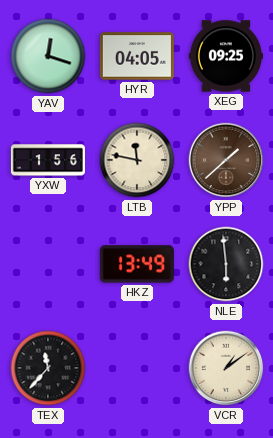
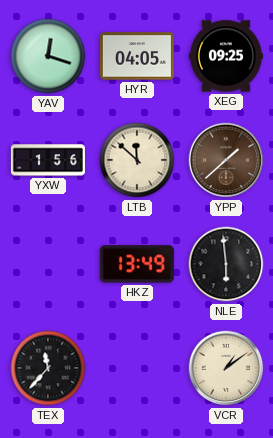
LTB: 11:47 -> 11:52 (137, 160)
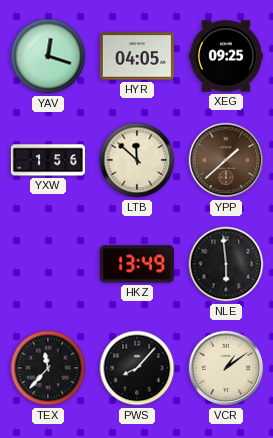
PWS: none -> 8:07 (137, 368)
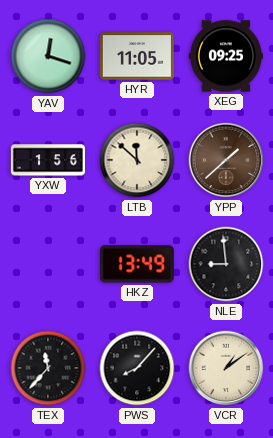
HYR: 04:05 -> 11:05 (137, 56)
NLE: 5:59 -> 8:59 (226, 264)
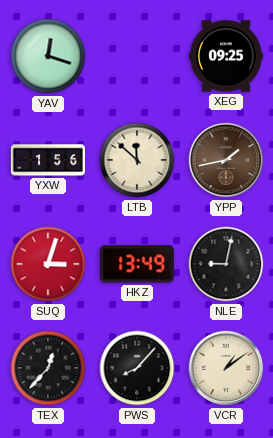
HYR: 11:05 -> none (137, 56)
YPP: 1:38 -> 1:43 (226, 160)
SUQ: none -> 3:03 (48, 264)
NLE: 8:59 -> 9:02 (226, 264)
TEX: 11:37 -> 12:37 (48, 368)
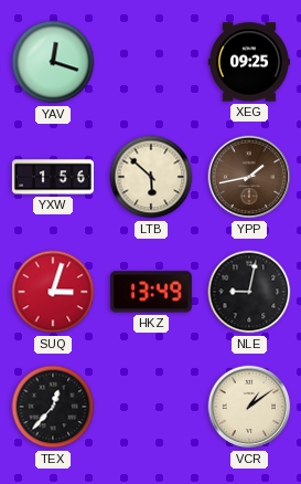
LTB: 11:52 -> 5:52 (151, 177)
PWS: 8:07 -> none (137, 368)
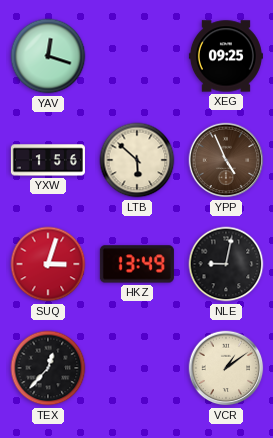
YPP: 1:43 -> 4:56 (226, 160)
